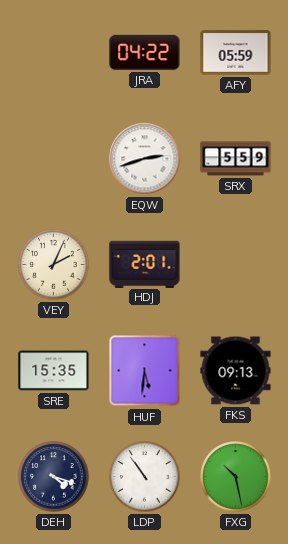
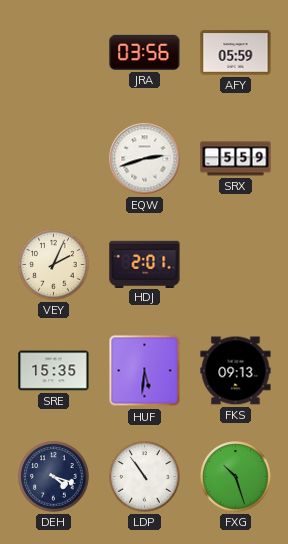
JRA: 04:22 -> 03:56 (145, 52)
FXG: 10:28 -> 10:27 (236, 477)
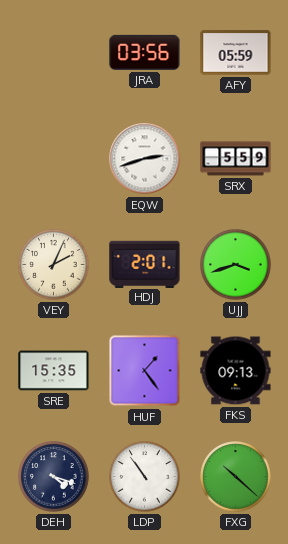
UJJ: none -> 3:42 (236, 265)
HUF: 5:31 -> 1:24 (145, 371)
FXG: 10:27 -> 10:22 (236, 477)
